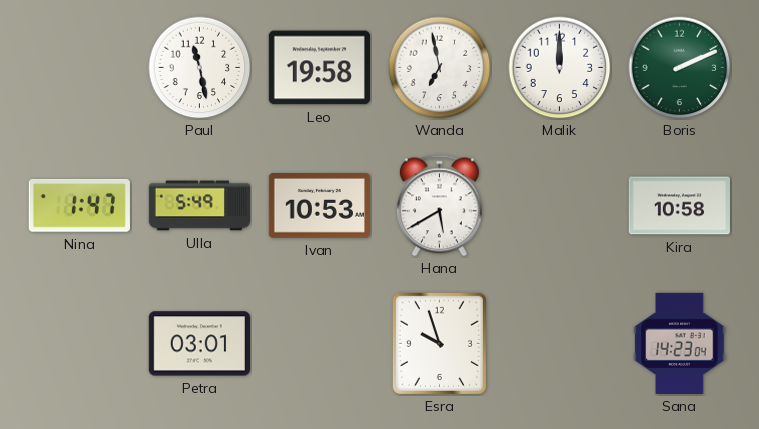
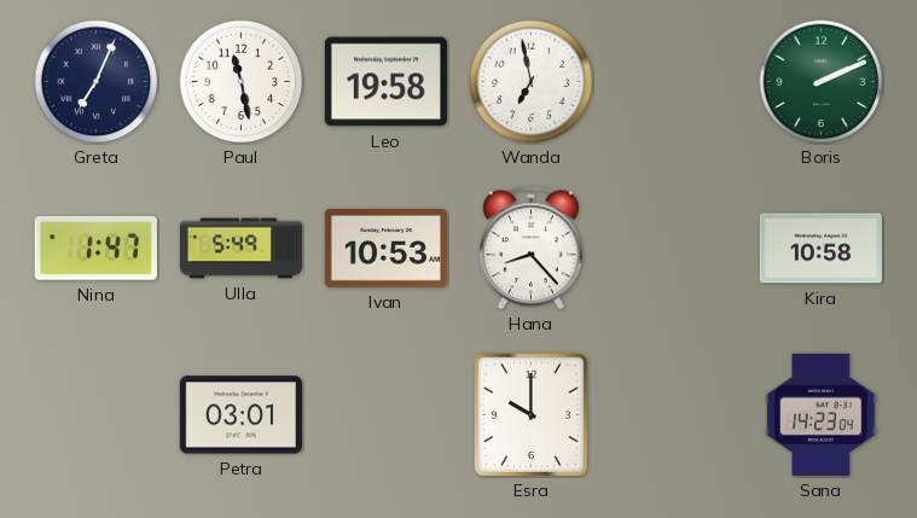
Greta: none -> 7:04 (97, 82)
Malik: 12:00 -> none (560, 68)
Hana: 5:40 -> 8:23 (530, 249)
Esra: 9:57 -> 10:00 (530, 414)
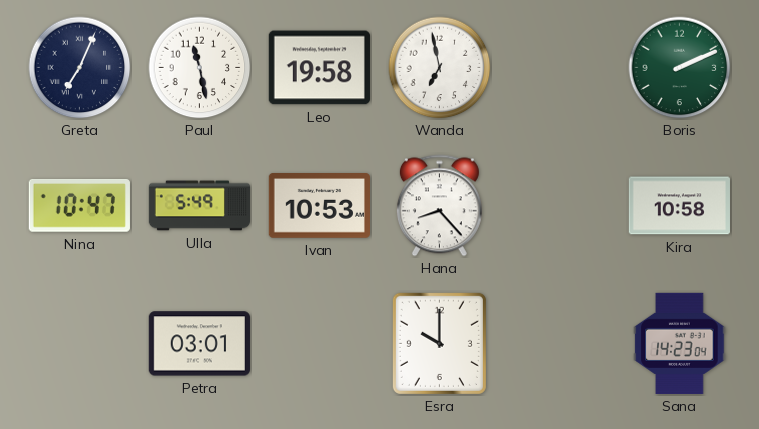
Nina: 1:47 -> 10:47 (79, 205)
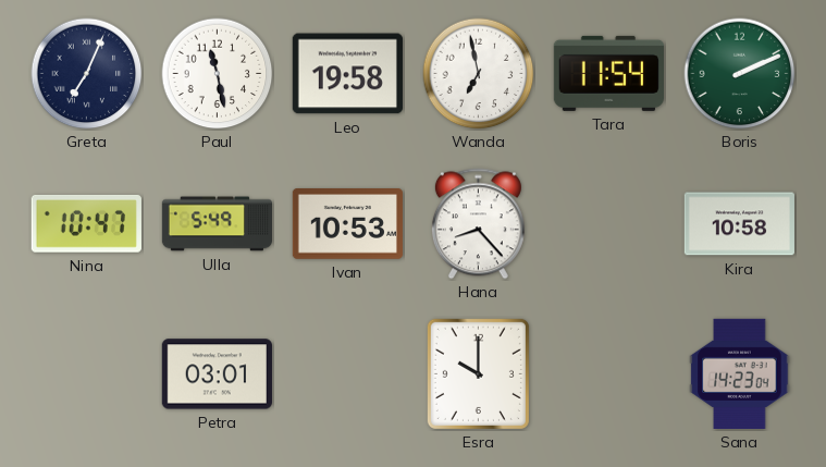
Tara: none -> 11:54 (608, 73)
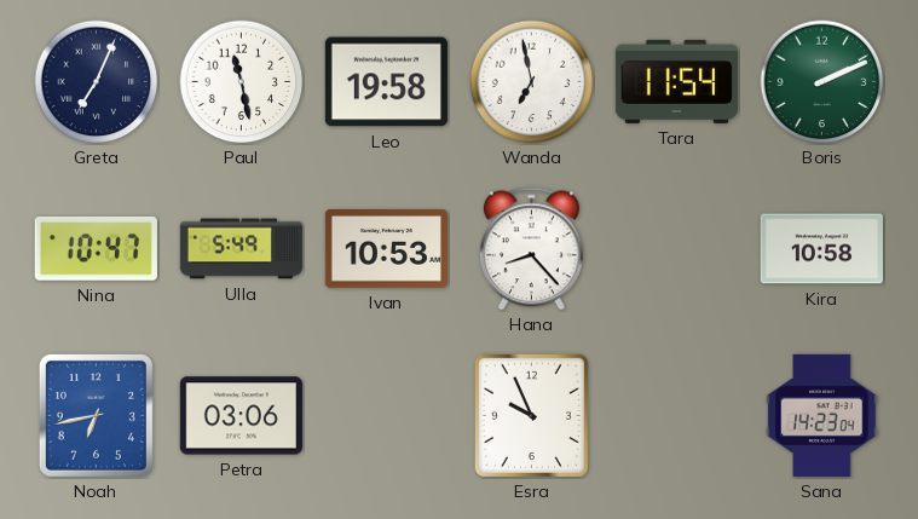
Noah: none -> 6:43 (96, 415)
Petra: 03:01 -> 03:06 (241, 416)
Esra: 10:00 -> 9:56 (531, 415)
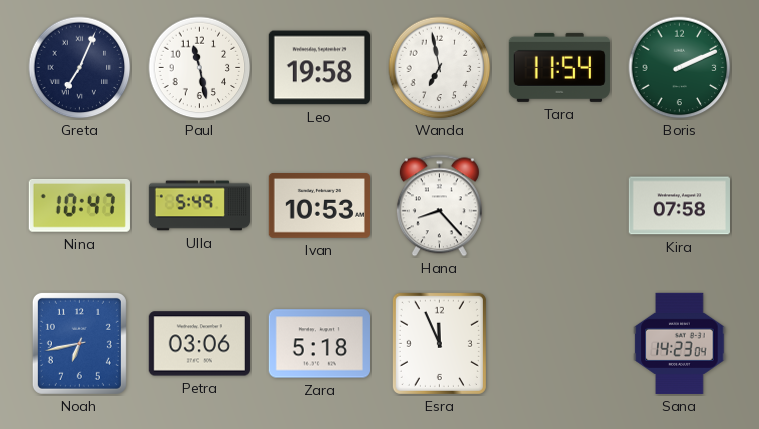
Kira: 10:58 -> 07:58 (679, 206)
Zara: none -> 5:18 (319, 344)
Esra: 9:56 -> 11:56 (439, 343)
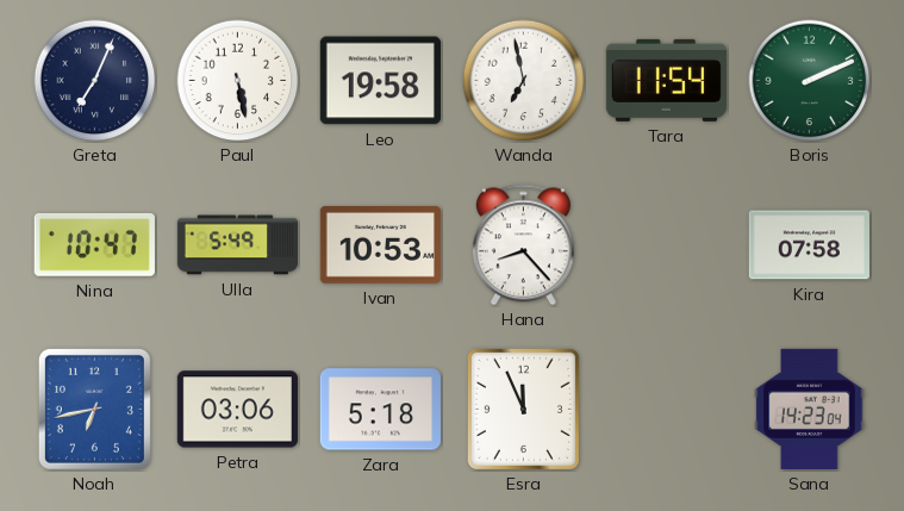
Paul: 11:28 -> 5:28 (238, 81)
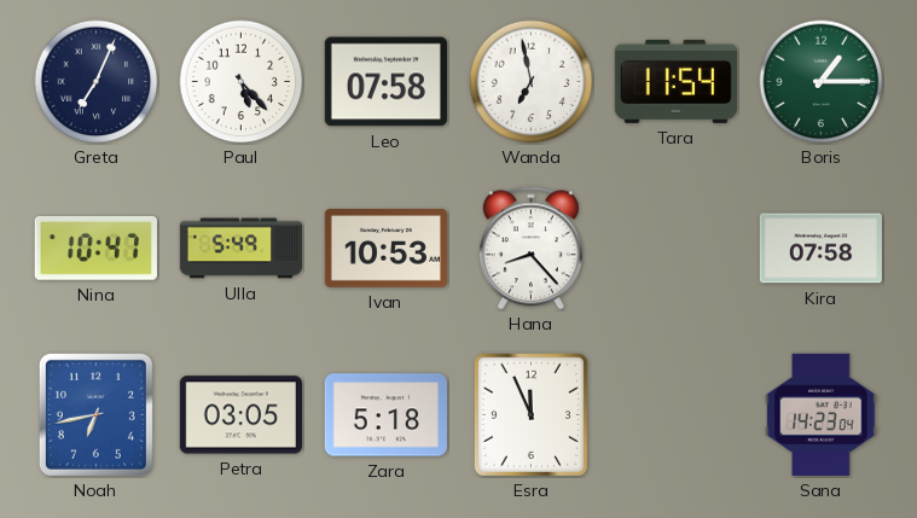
Paul: 5:28 -> 5:23 (242, 82)
Leo: 19:58 -> 07:58 (385, 82)
Boris: 2:11 -> 1:15 (822, 82)
Petra: 03:06 -> 03:05 (240, 415)
